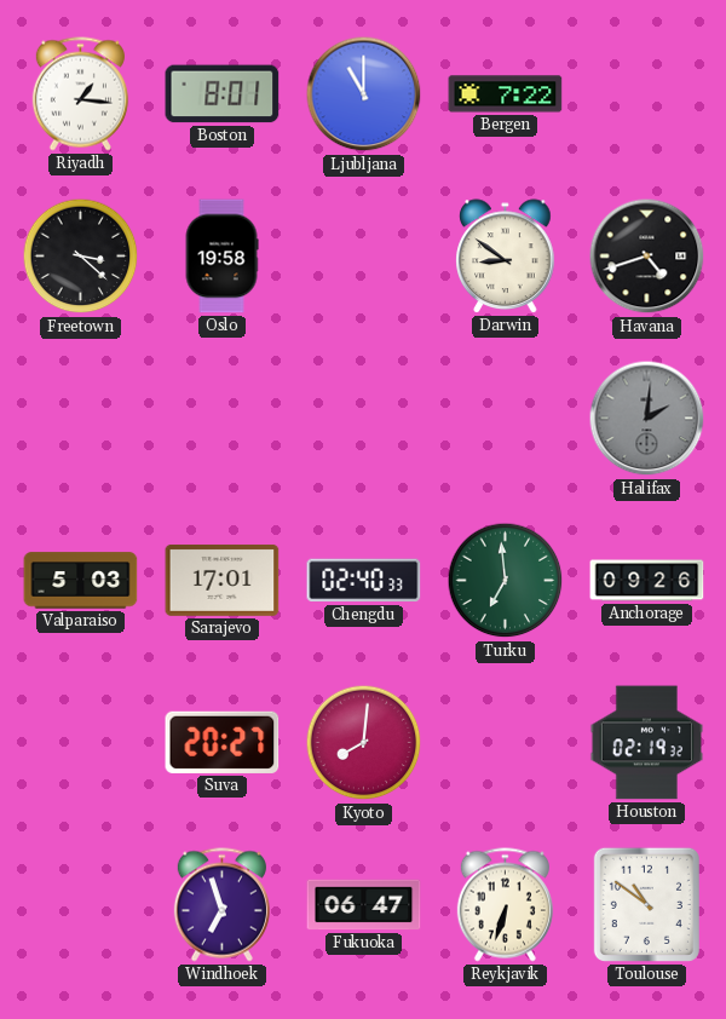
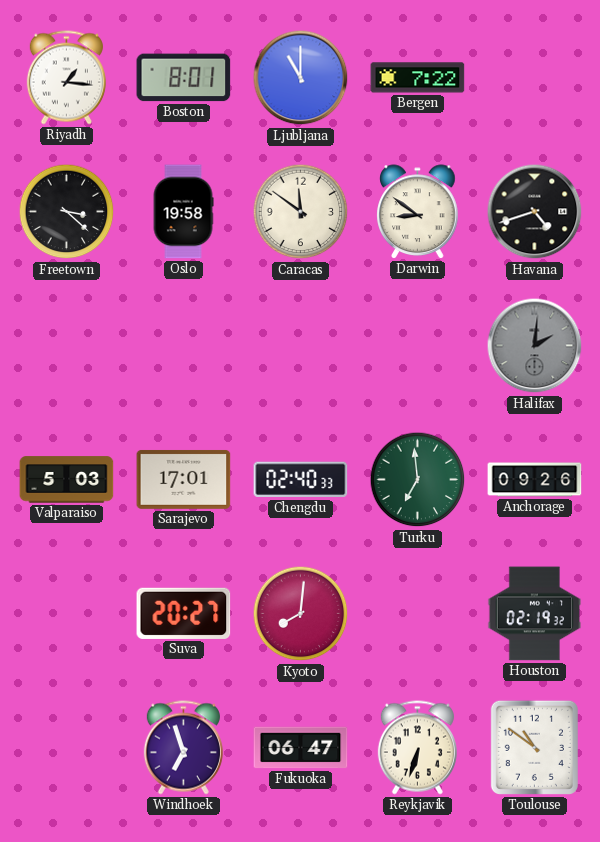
Caracas: none -> 11:51 (301, 212)
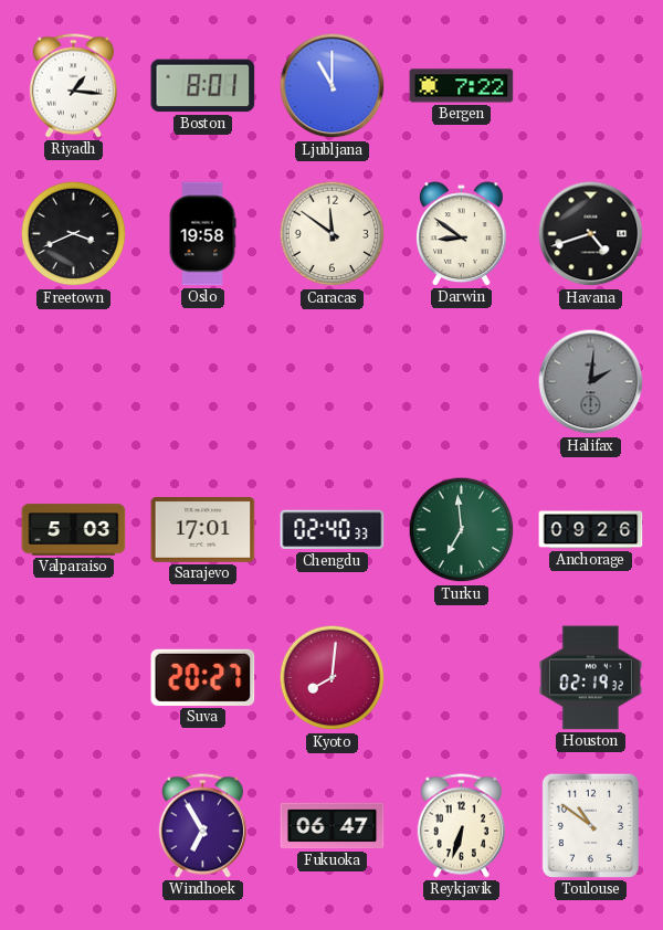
Freetown: 3:22 -> 3:41 (74, 234)
Windhoek: 6:57 -> 6:55 (202, 826)
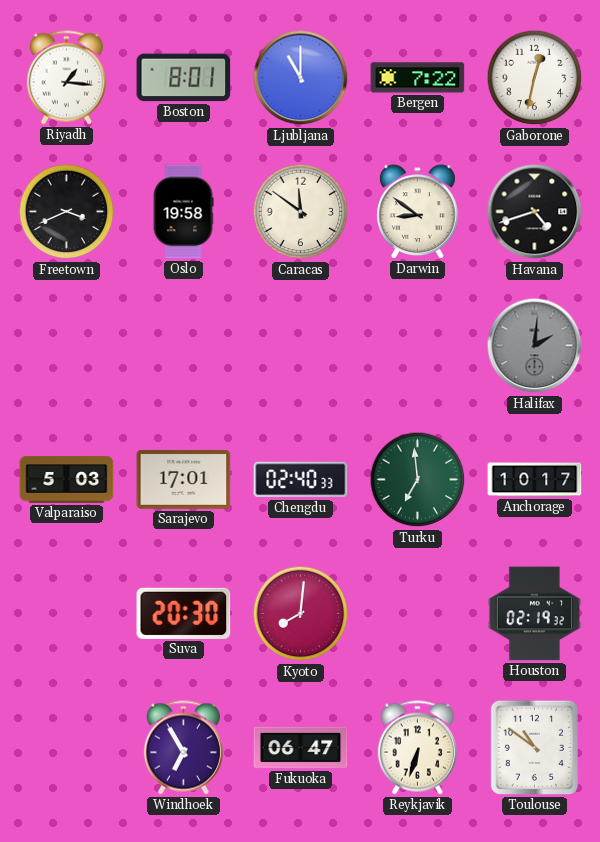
Gaborone: none -> 12:32 (535, 78)
Anchorage: 09:26 -> 10:17 (535, 480)
Suva: 20:27 -> 20:30 (184, 613)
